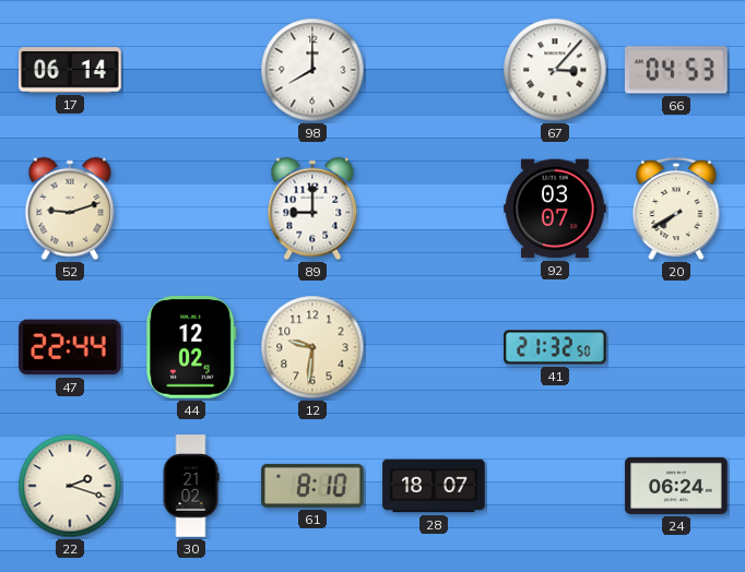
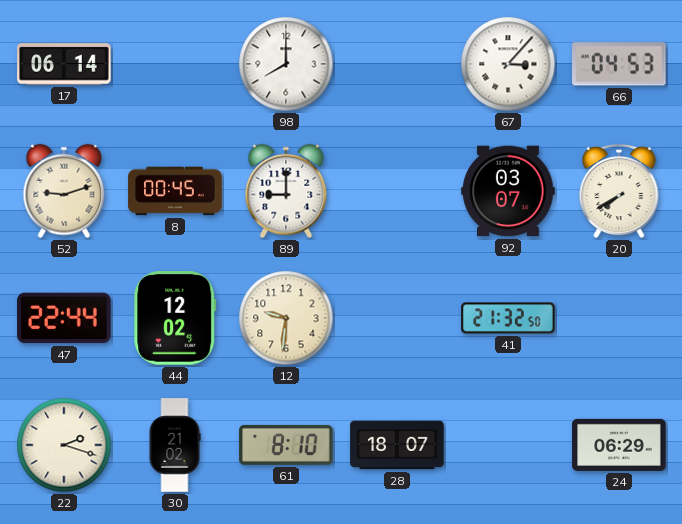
8: none -> 00:45 (175, 191)
24: 06:24 -> 06:29 (619, 445)
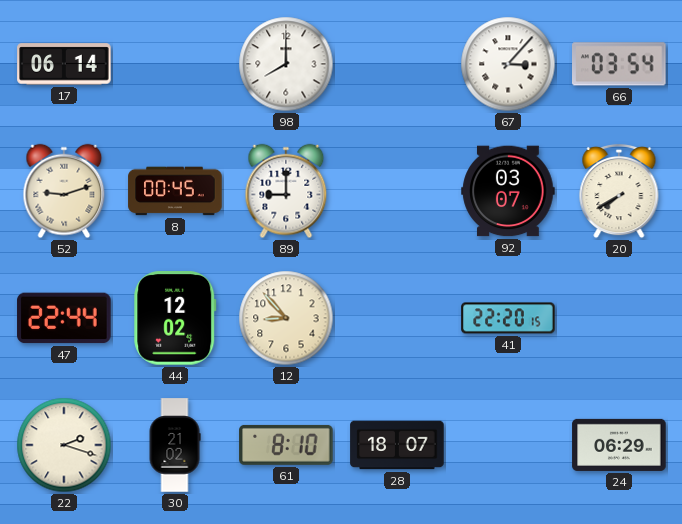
66: 04:53 -> 03:54 (620, 64)
12: 9:31 -> 8:53 (286, 318)
41: 21:32 -> 22:20 (508, 318)
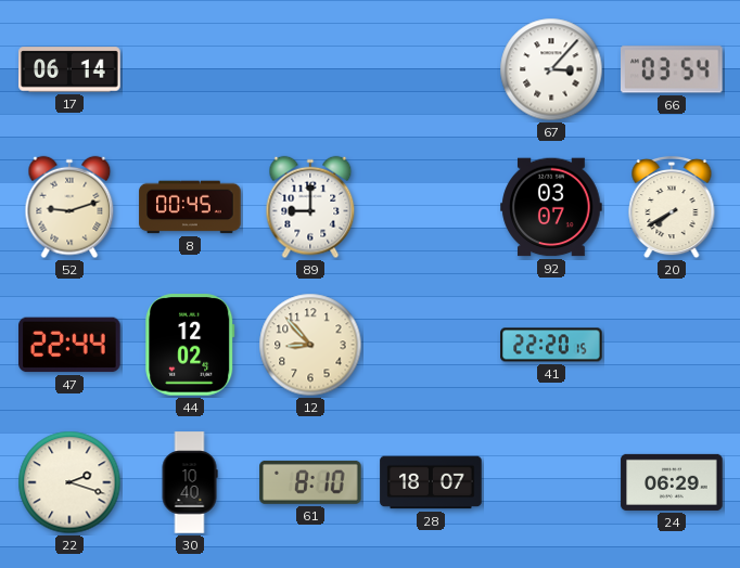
98: 8:00 -> none (286, 64)
30: 21:02 -> 10:40 (190, 482)
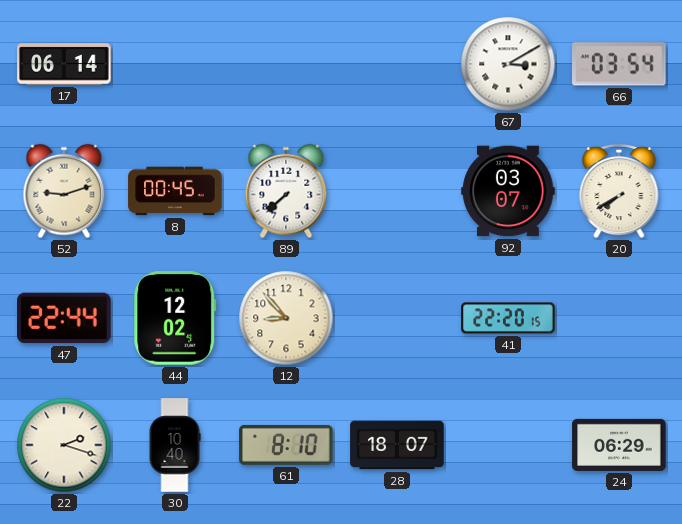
67: 3:07 -> 3:10 (508, 64)
89: 9:00 -> 7:38 (286, 191)
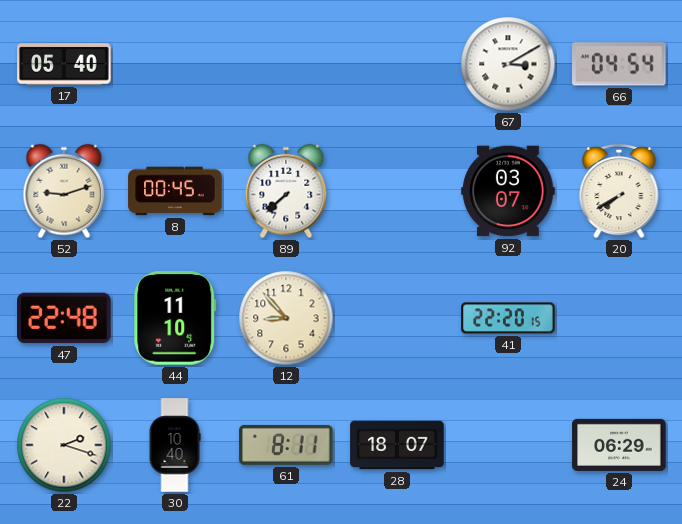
17: 06:14 -> 05:40 (64, 64)
66: 03:54 -> 04:54 (620, 64)
47: 22:44 -> 22:48 (64, 318)
44: 12:02 -> 11:10 (175, 318)
61: 8:10 -> 8:11 (286, 445)
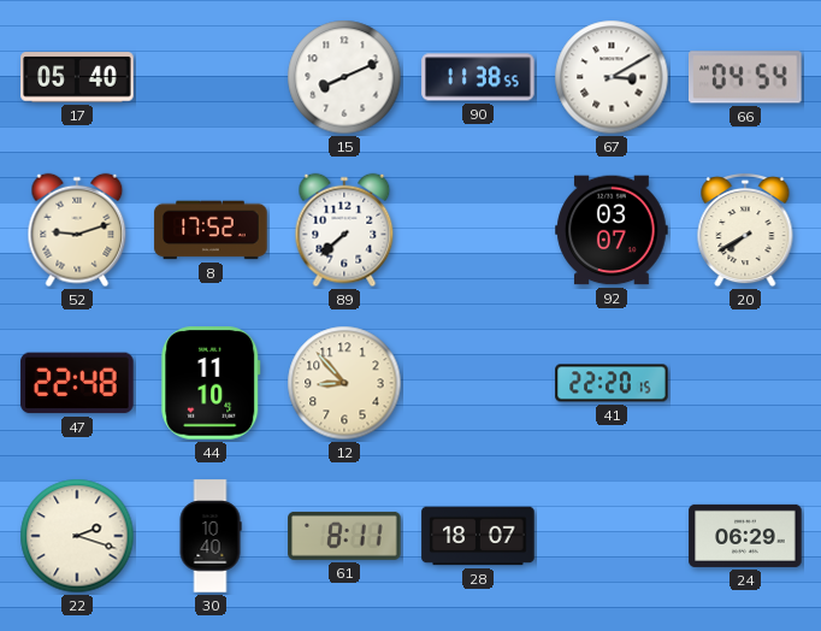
15: none -> 8:11 (344, 77)
90: none -> 11:38 (478, 77)
8: 00:45 -> 17:52 (211, 230)
